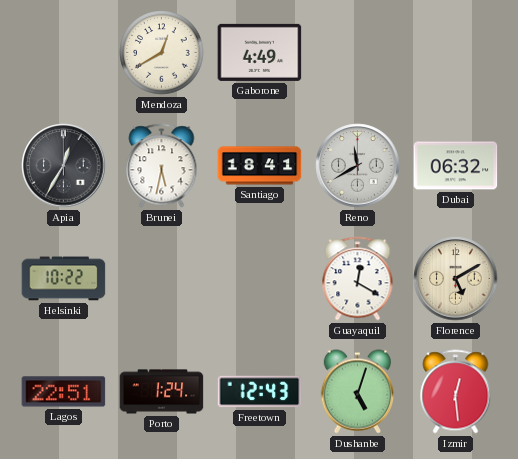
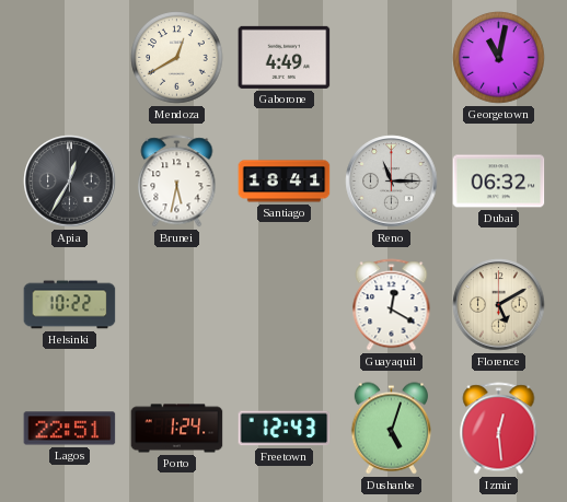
Georgetown: none -> 11:02 (499, 58)
Reno: 11:40 -> 11:15 (392, 182)
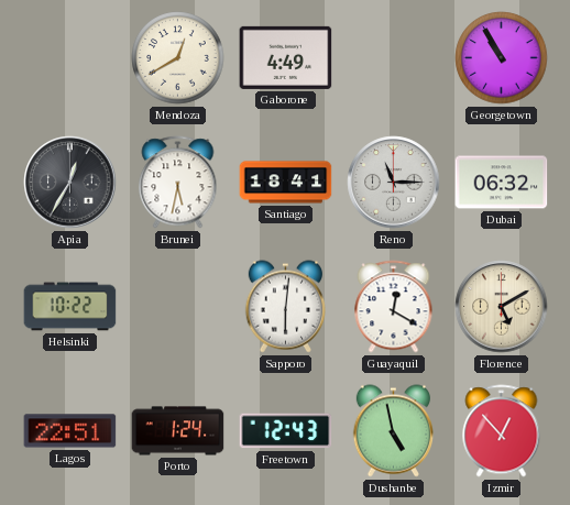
Georgetown: 11:02 -> 10:55 (502, 58)
Sapporo: none -> 6:01 (285, 307)
Dushanbe: 5:03 -> 4:58 (393, 431)
Izmir: 12:29 -> 12:53 (502, 431)
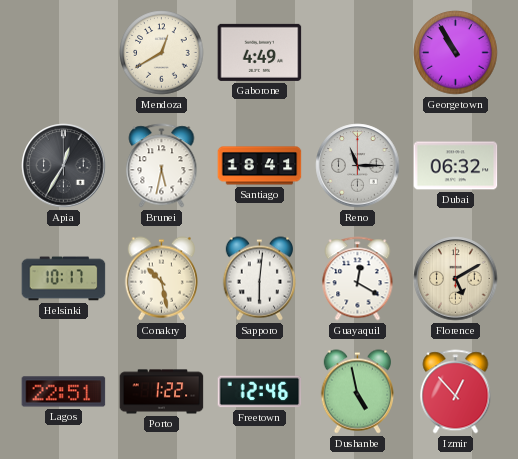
Helsinki: 10:22 -> 10:17 (64, 279)
Conakry: none -> 10:28 (161, 279)
Porto: 1:24 -> 1:22 (162, 392)
Freetown: 12:43 -> 12:46 (260, 392)
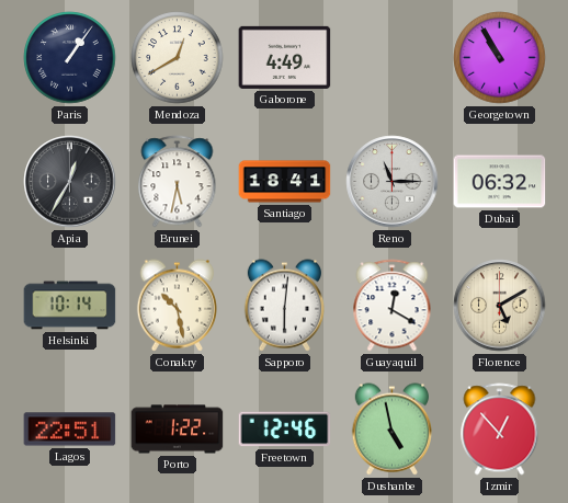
Paris: none -> 1:06 (70, 58)
Helsinki: 10:17 -> 10:14 (70, 306)
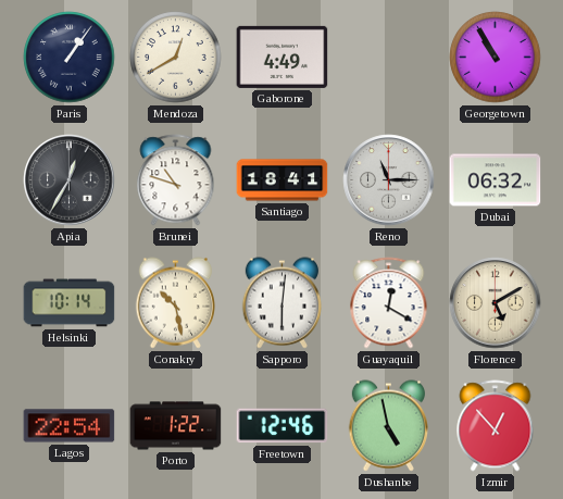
Brunei: 5:32 -> 10:48 (176, 180)
Lagos: 22:51 -> 22:54 (70, 426)
